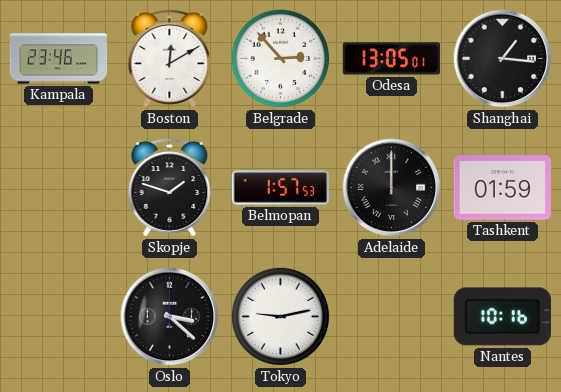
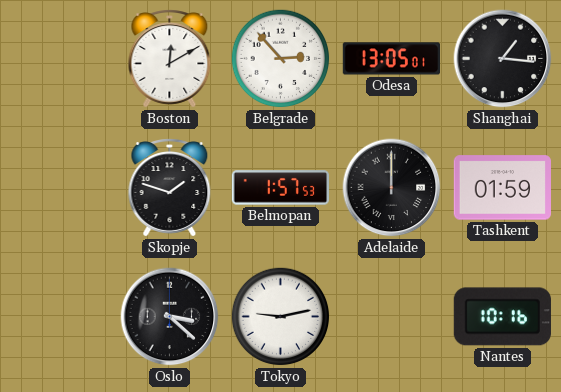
Kampala: 23:46 -> none (59, 59)
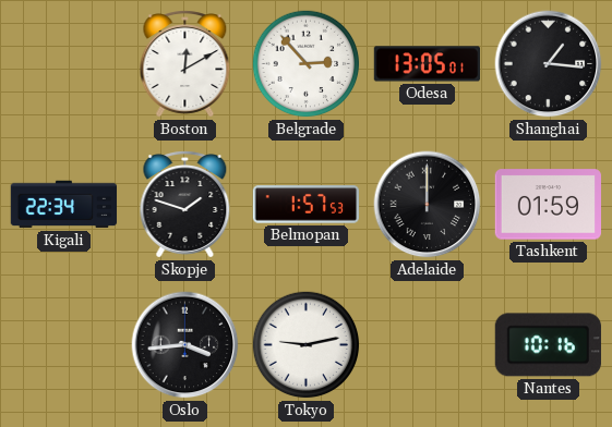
Kigali: none -> 22:34 (64, 205)
Oslo: 3:22 -> 3:44 (185, 345)
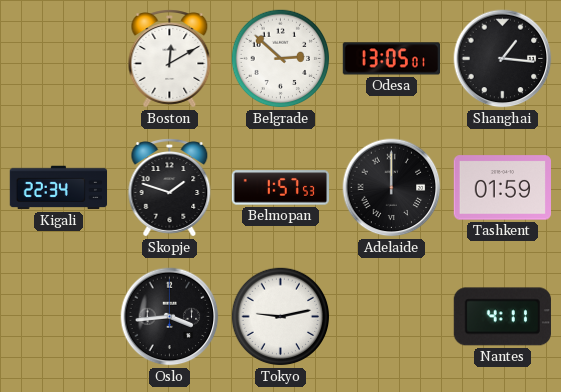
Belgrade: 2:53 -> 2:52 (281, 59)
Nantes: 10:16 -> 4:11 (502, 317)
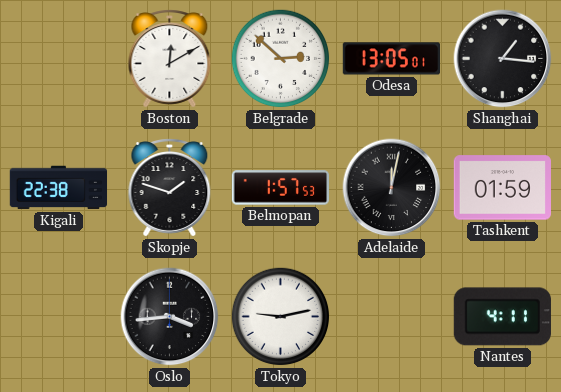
Kigali: 22:34 -> 22:38 (59, 188)
Adelaide: 12:00 -> 12:02 (392, 188)
